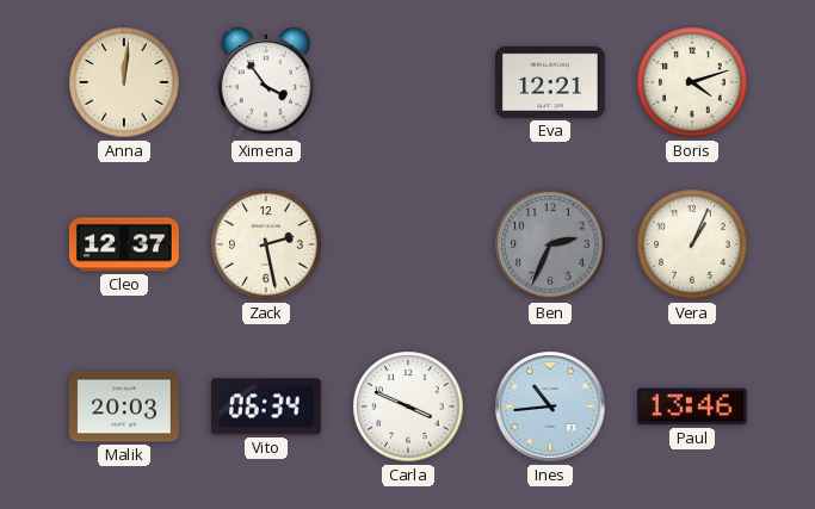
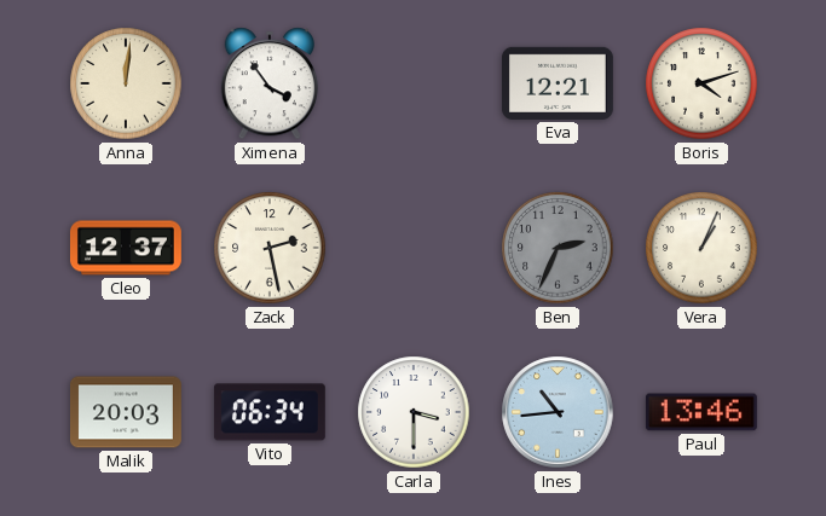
Carla: 3:49 -> 3:30 (414, 412)
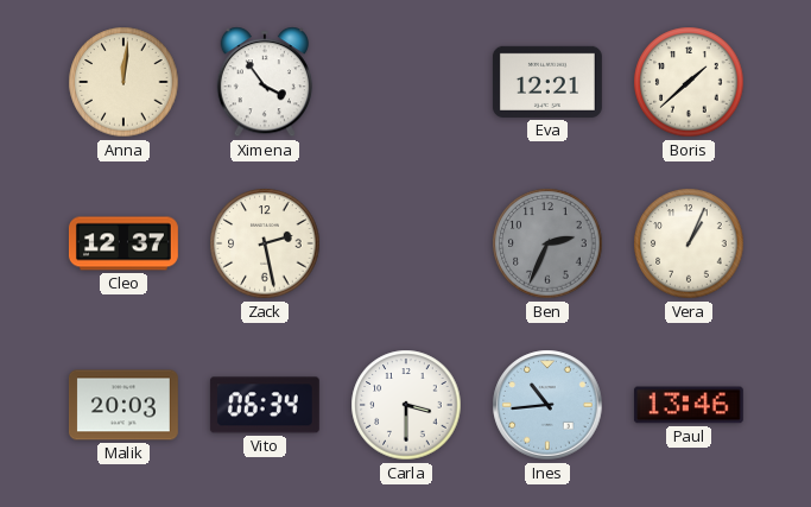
Boris: 4:12 -> 1:38 (689, 82)
